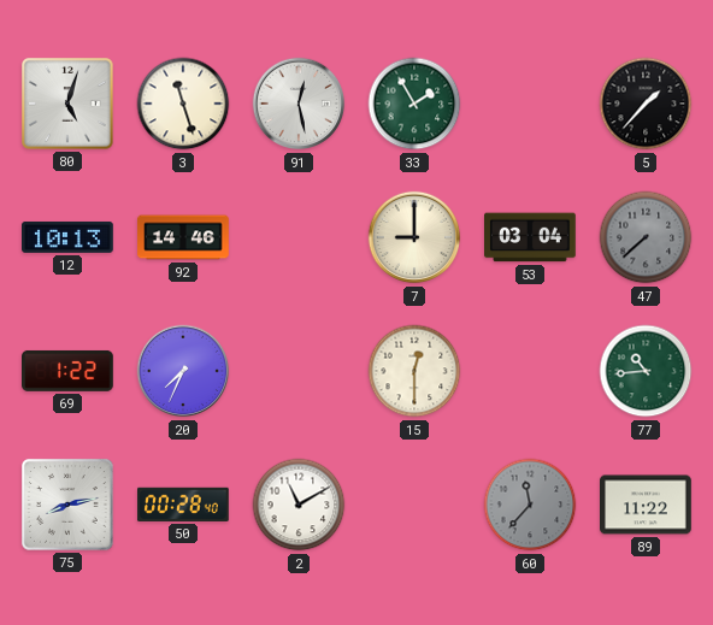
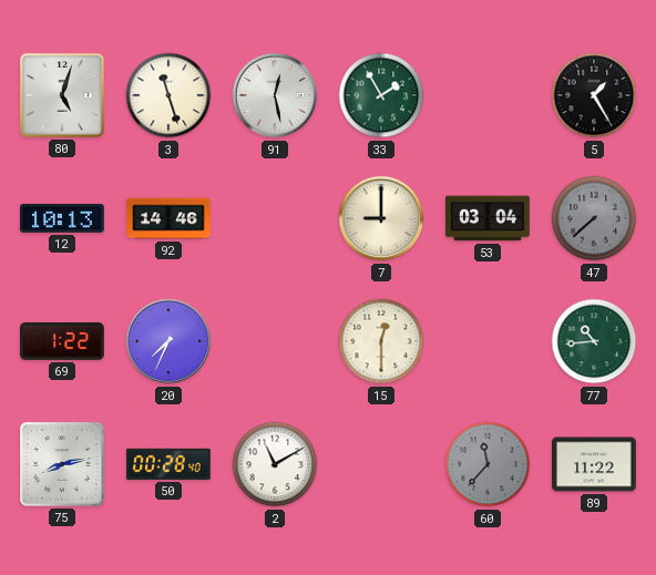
5: 1:37 -> 1:25 (594, 95)
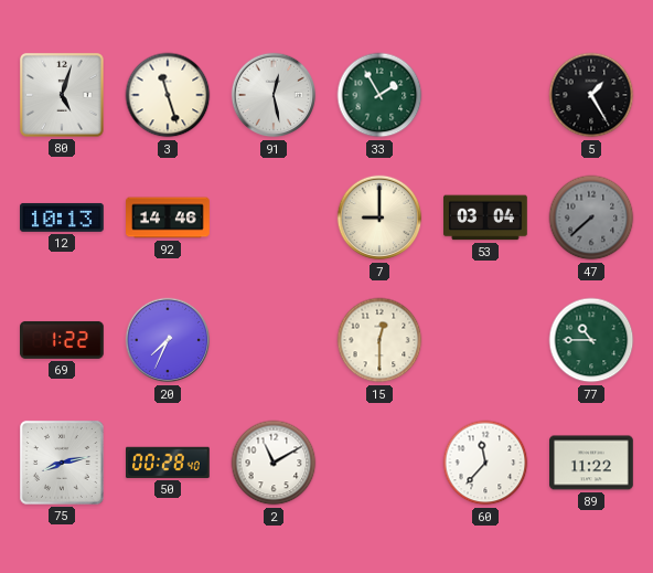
77: 10:44 -> 10:45 (591, 340)
60 dial: grey -> white (485, 463)
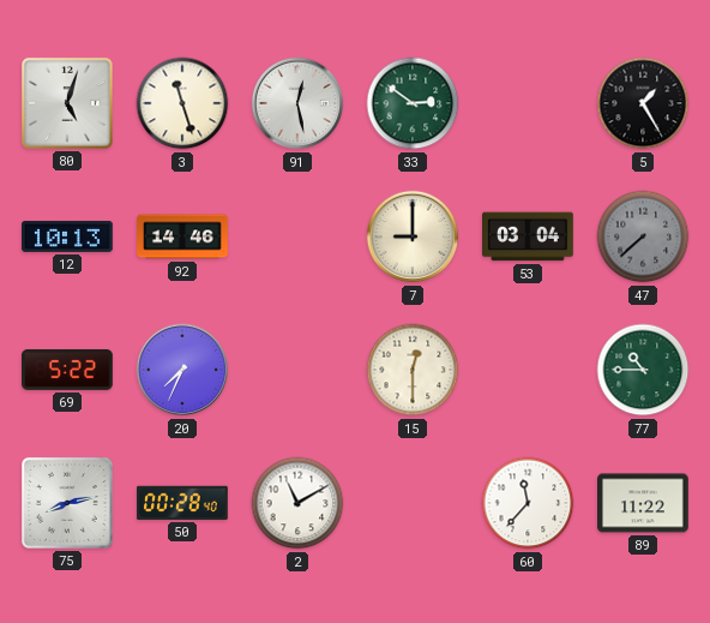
33: 1:55 -> 2:51 (413, 103)
69: 1:22 -> 5:22 (68, 370)
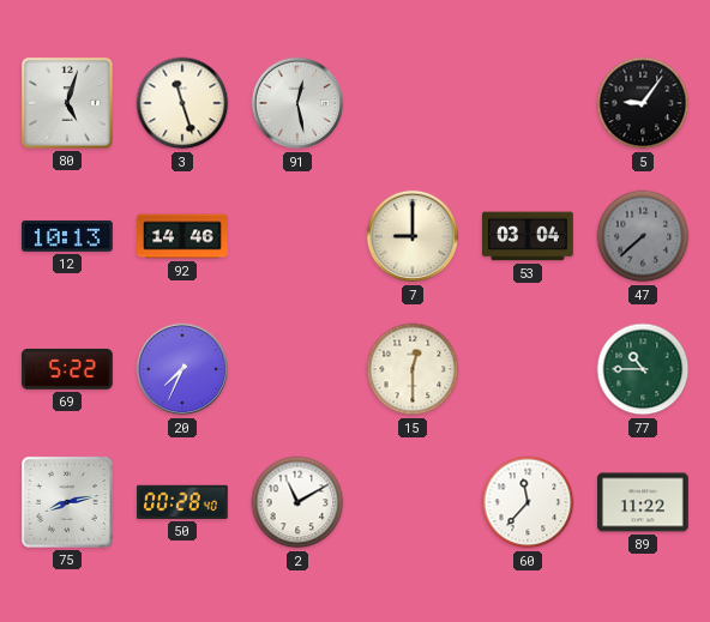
33: 2:51 -> none (413, 103)
5: 1:25 -> 9:06 (643, 103)
